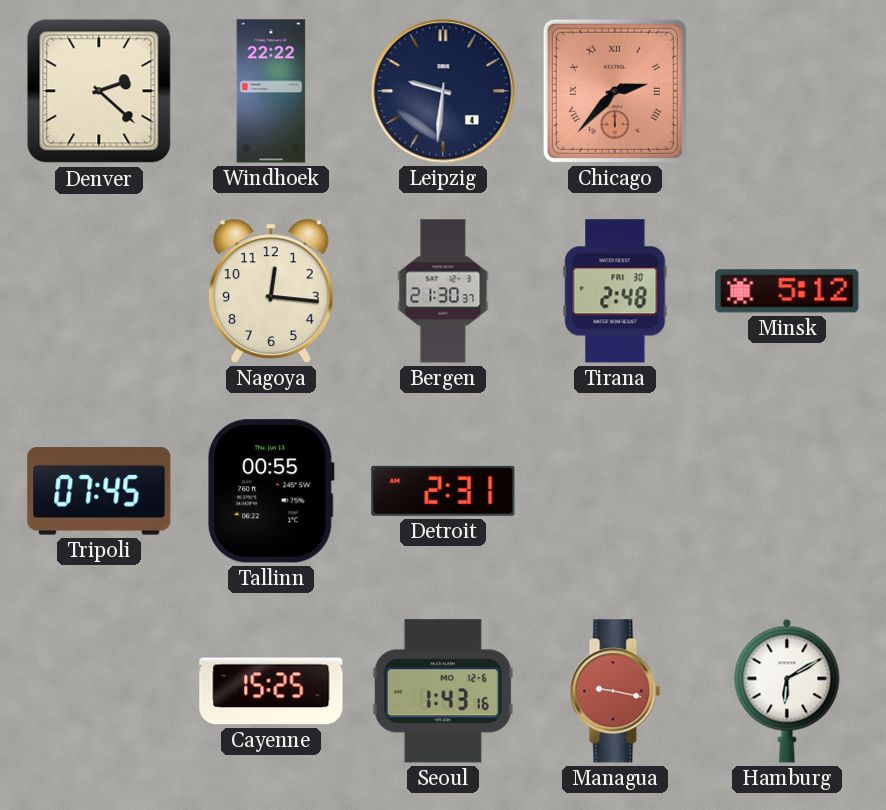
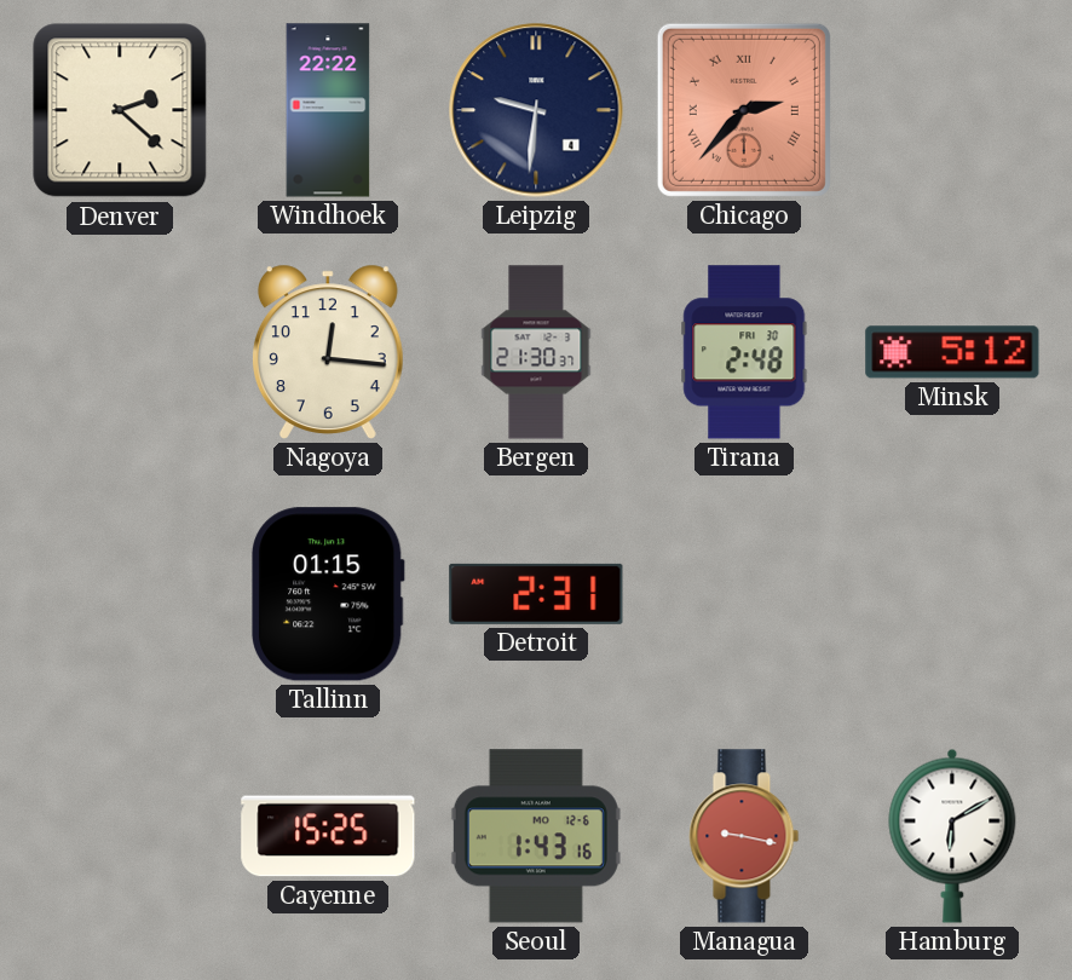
Tripoli: 07:45 -> none (99, 491)
Tallinn: 00:55 -> 01:15 (329, 594)
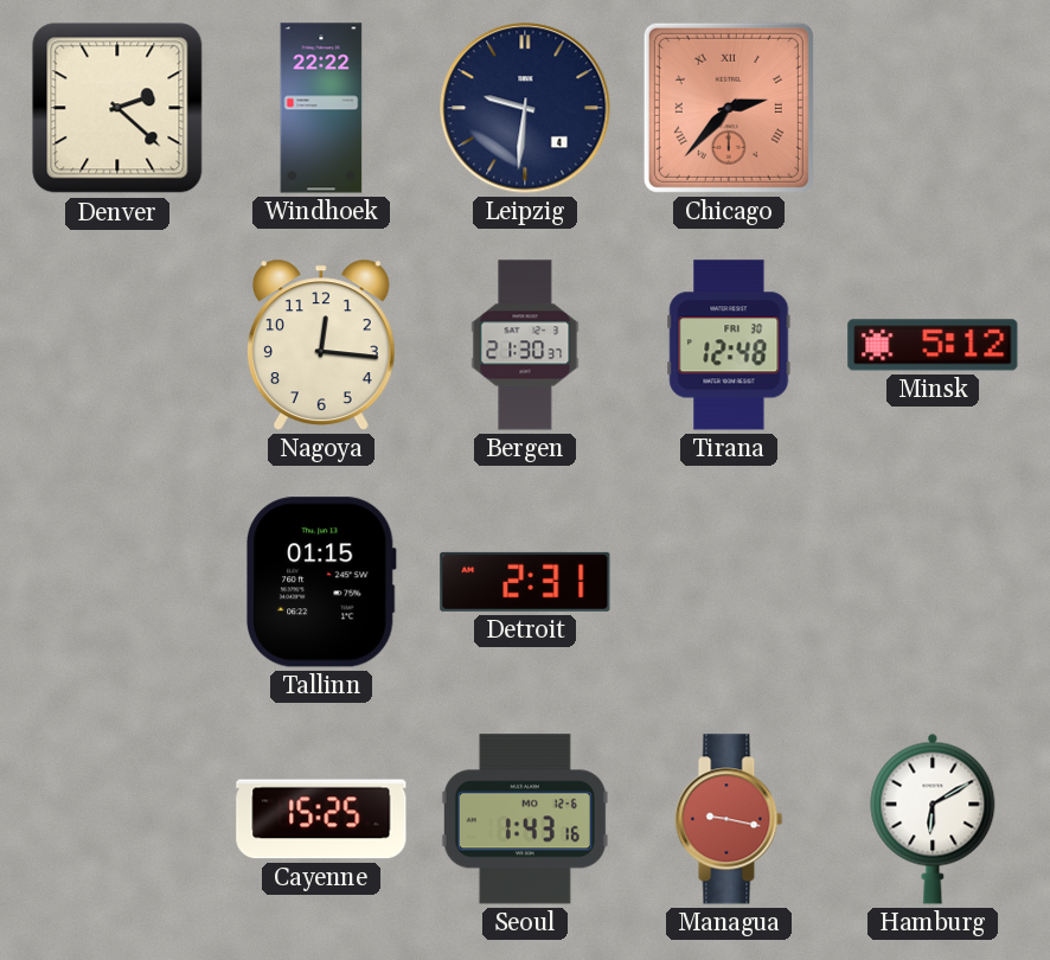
Tirana: 2:48 -> 12:48 (729, 345)
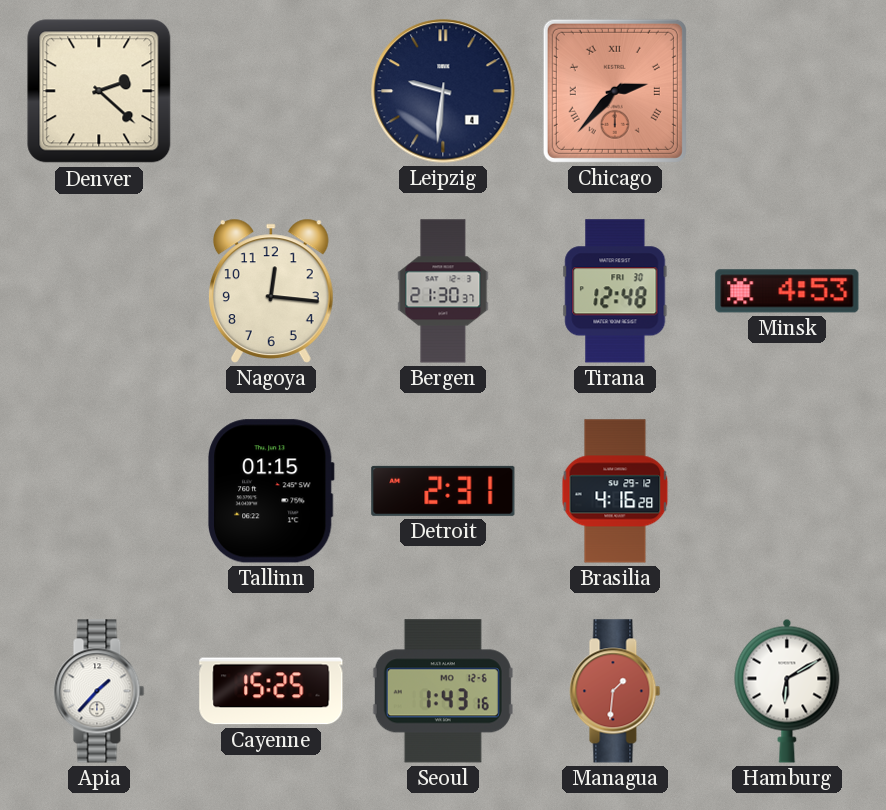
Windhoek: 22:22 -> none (321, 108)
Minsk: 5:12 -> 4:53 (787, 291)
Brasilia: none -> 4:16 (615, 491)
Apia: none -> 1:37 (99, 691)
Managua: 9:17 -> 1:31 (615, 691)
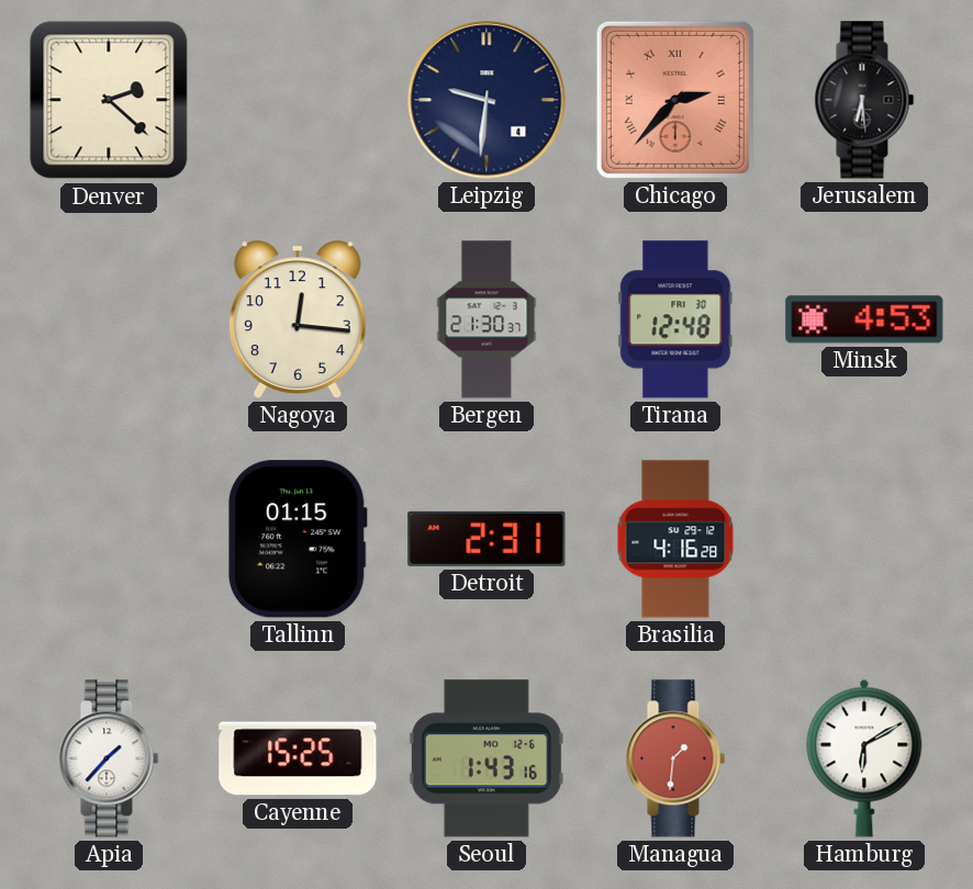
Jerusalem: none -> 6:29 (864, 100)
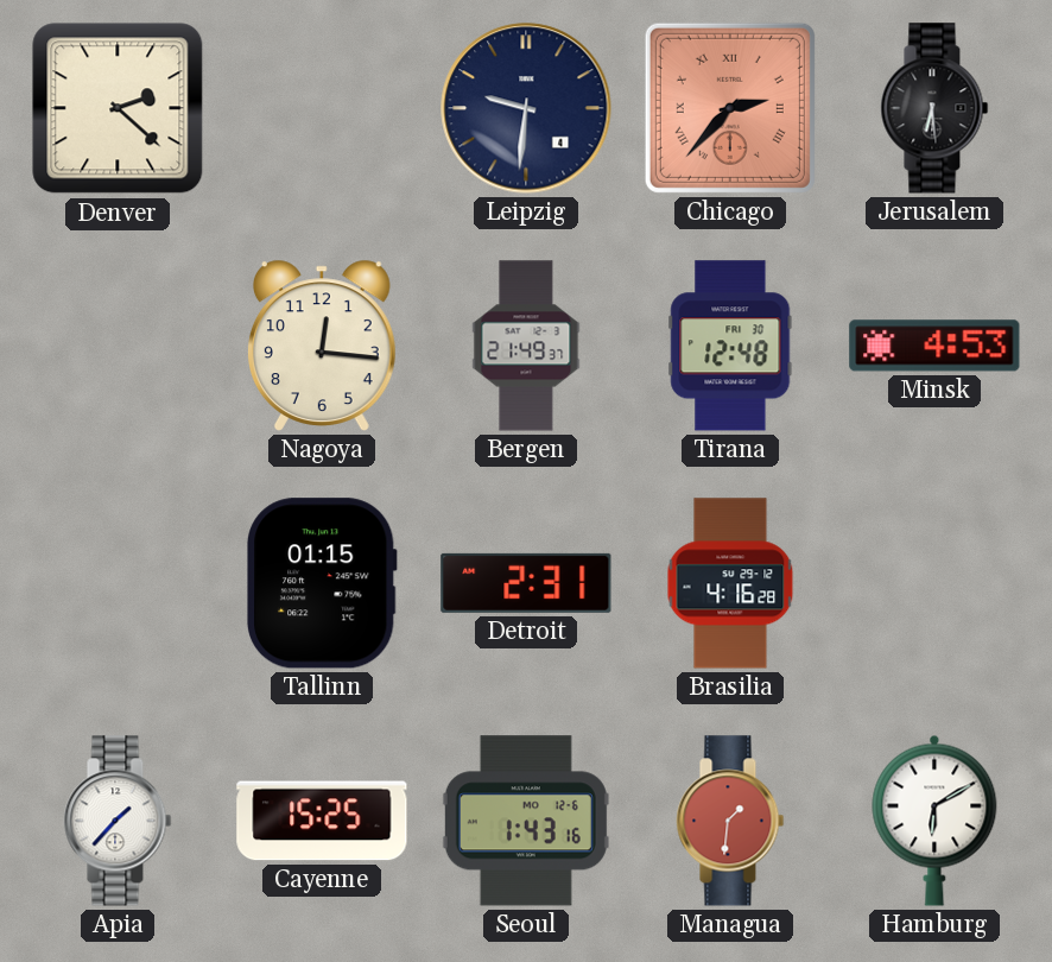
Bergen: 21:30 -> 21:49 (526, 346)
